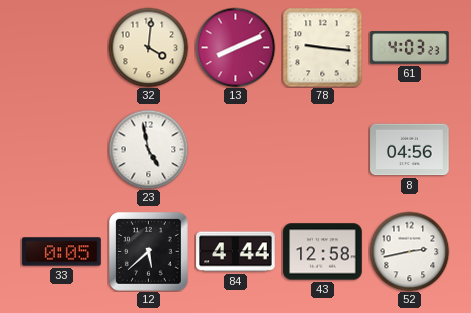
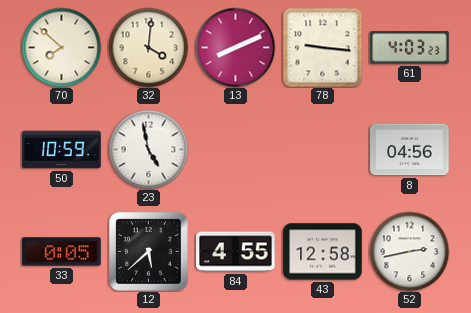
70: none -> 7:52 (61, 47)
50: none -> 10:59 (62, 150)
84: 4:44 -> 4:55 (236, 252)
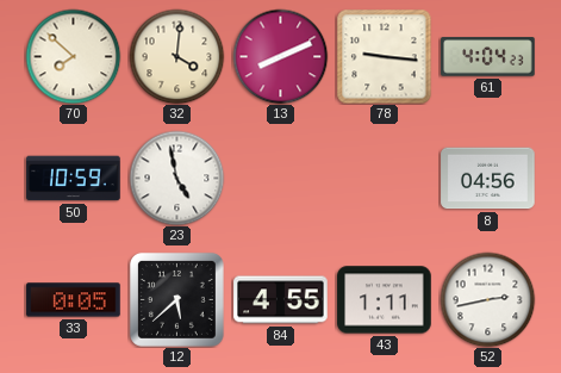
61: 4:03 -> 4:04 (488, 57)
43: 12:58 -> 1:11 (385, 300)
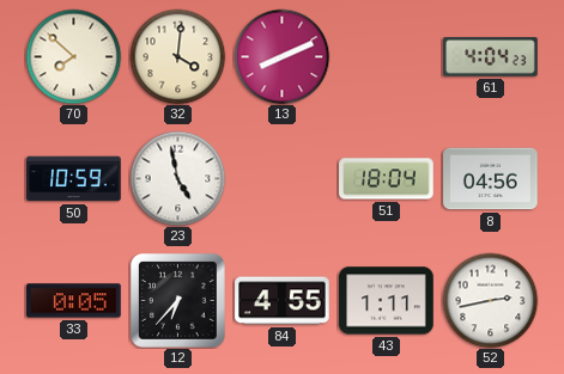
78: 9:16 -> none (384, 56)
51: none -> 18:04 (387, 179)
12: 5:38 -> 6:37 (177, 300)
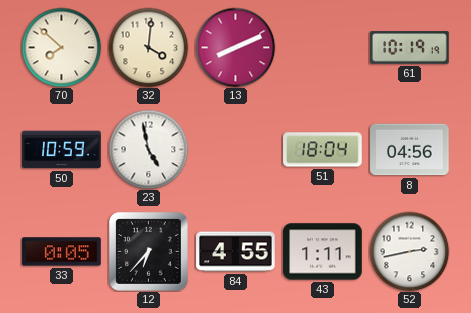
61: 4:04 -> 10:19 (410, 48)
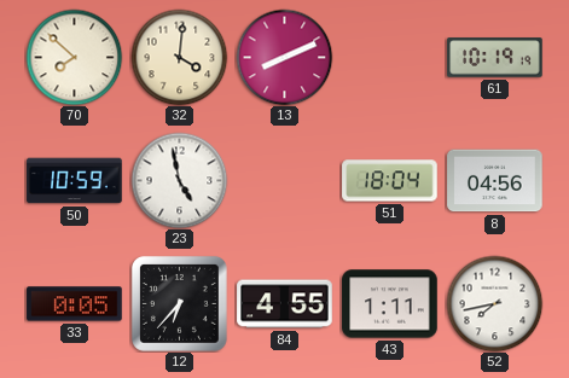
52: 2:43 -> 7:43 (494, 303)
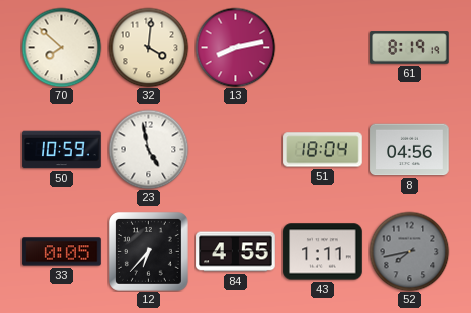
13: 8:11 -> 8:13 (235, 47)
61: 10:19 -> 8:19 (410, 48)
52 dial: white -> grey (409, 251)
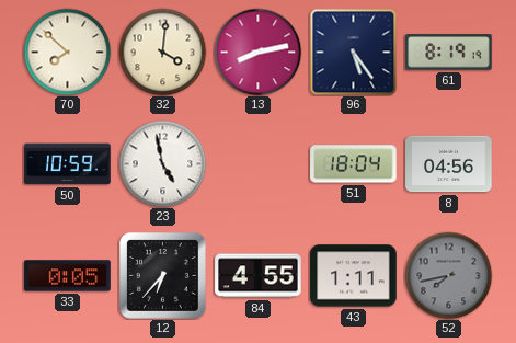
96: none -> 5:24 (353, 52)
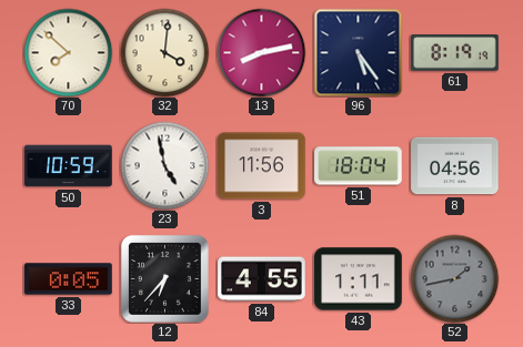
3: none -> 11:56 (262, 166)
52: 7:43 -> 1:43 (454, 278)
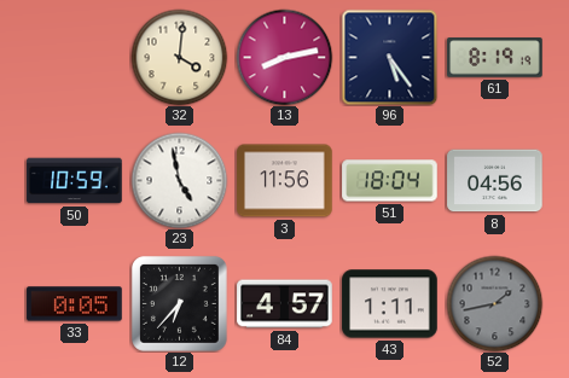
70: 7:52 -> none (68, 52)
84: 4:55 -> 4:57 (285, 304)
